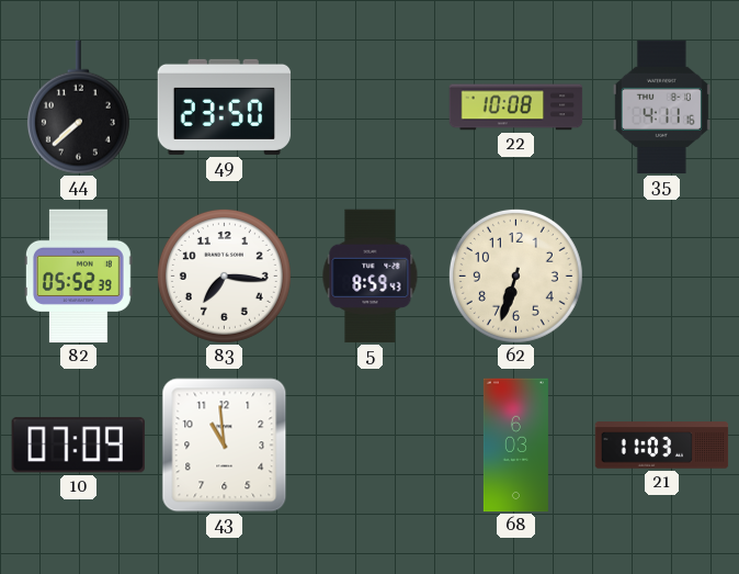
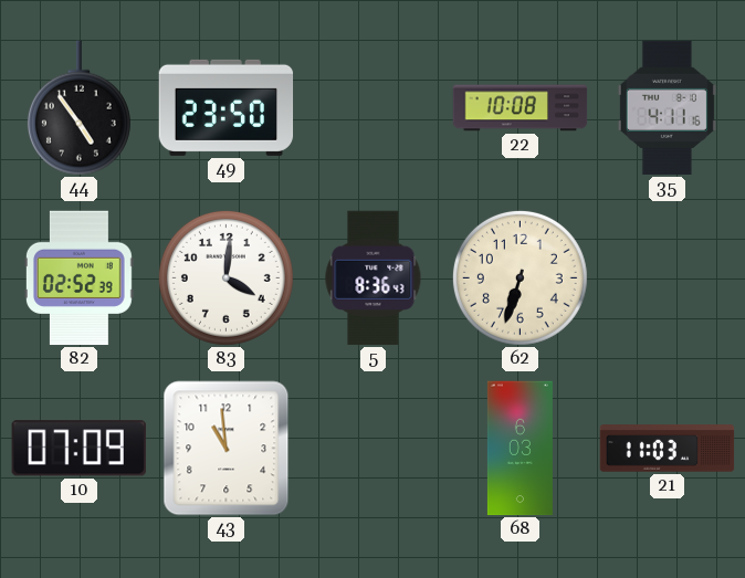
44: 7:38 -> 4:54 (78, 108)
82: 05:52 -> 02:52 (78, 279)
83: 7:16 -> 4:01 (225, 277)
5: 8:59 -> 8:36 (374, 279)
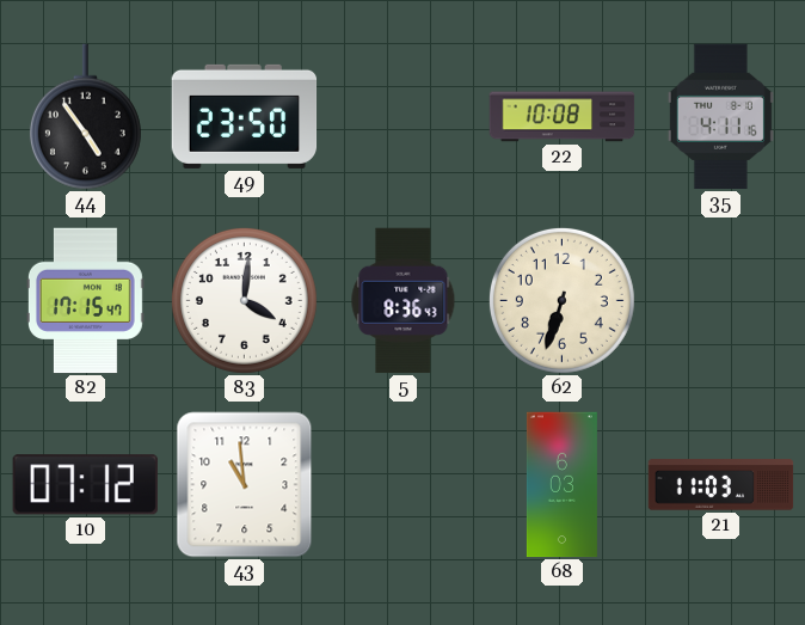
82: 02:52 -> 17:15 (85, 301)
10: 07:09 -> 07:12 (85, 485)
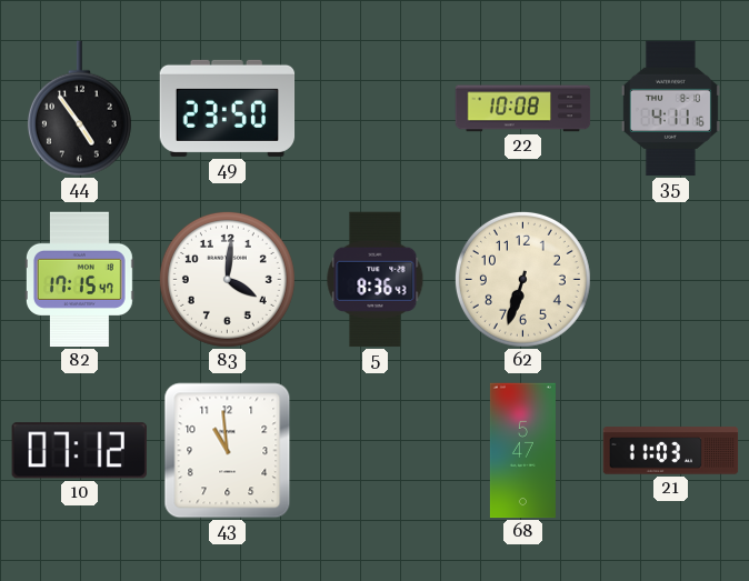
68: 6:03 -> 5:47 (522, 451)
